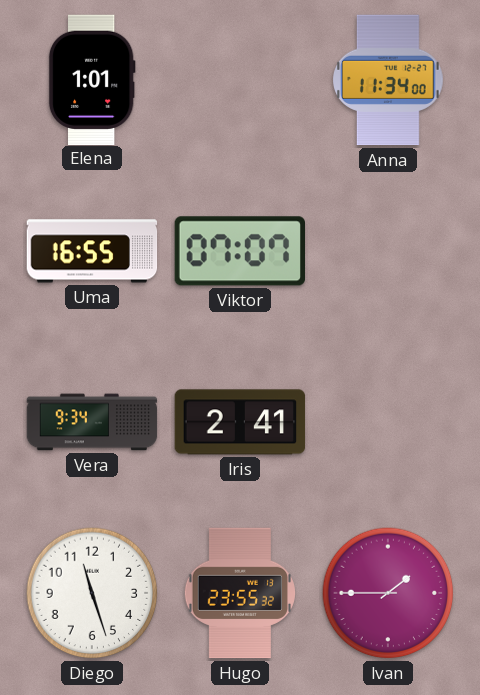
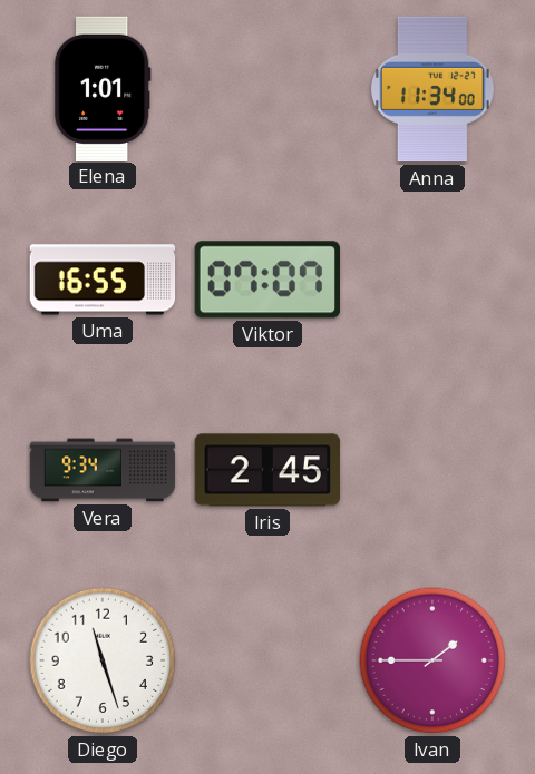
Iris: 2:41 -> 2:45 (267, 470)
Hugo: 23:55 -> none (240, 593)
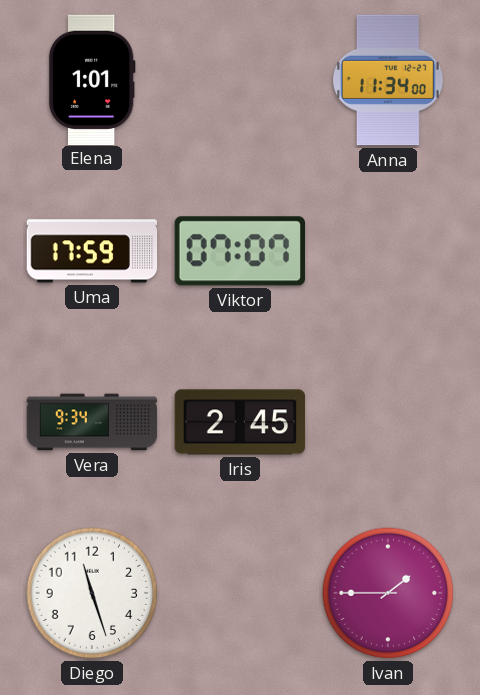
Uma: 16:55 -> 17:59 (92, 251)
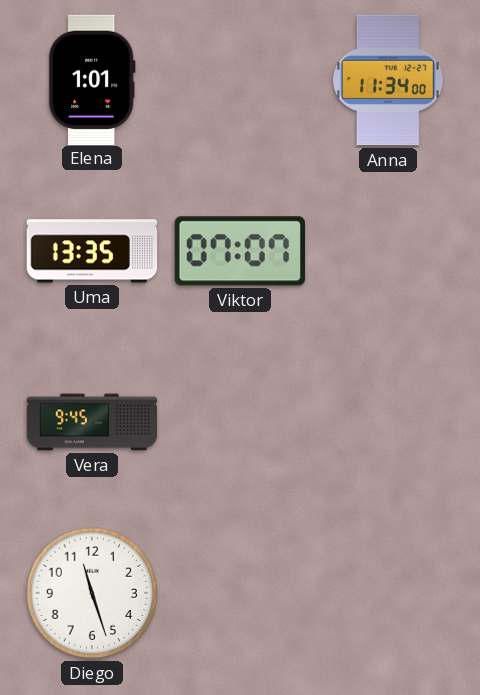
Uma: 17:59 -> 13:35 (92, 251)
Vera: 9:34 -> 9:45 (92, 422)
Iris: 2:45 -> none (240, 422)
Ivan: 1:45 -> none (388, 593)
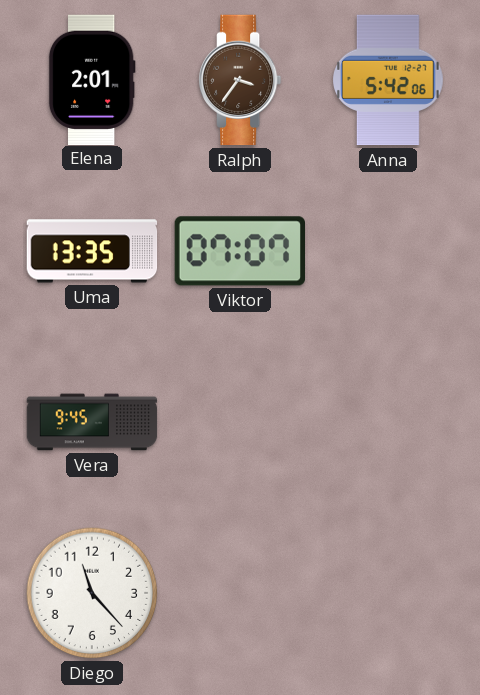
Elena: 1:01 -> 2:01 (92, 79)
Ralph: none -> 3:36 (241, 80)
Anna: 11:34 -> 5:42 (389, 80)
Diego: 11:27 -> 11:23 (92, 593)
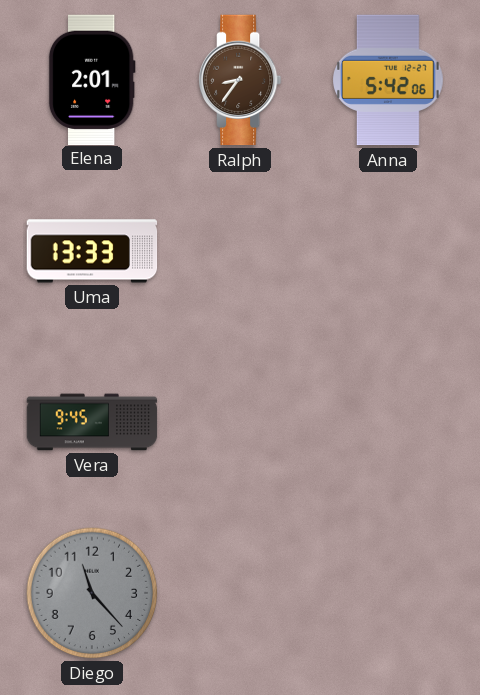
Ralph: 3:36 -> 8:36 (241, 80)
Uma: 13:35 -> 13:33 (92, 251)
Viktor: 07:07 -> none (239, 251)
Diego dial: white -> grey (92, 593)
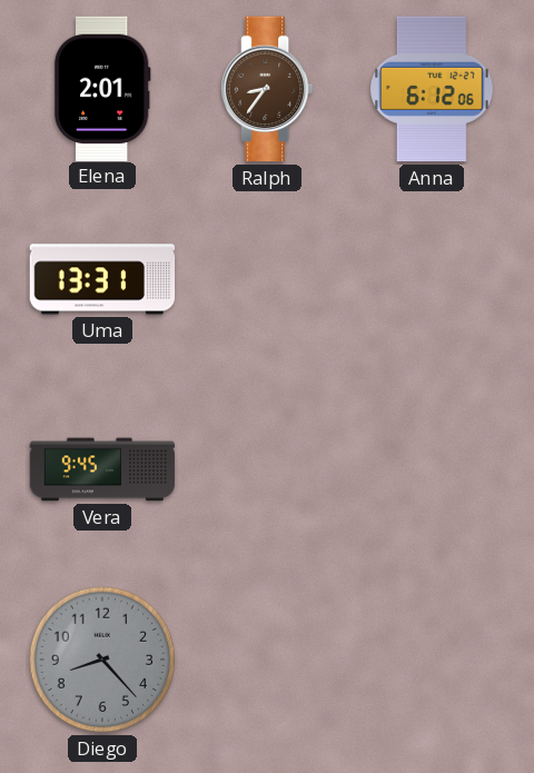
Anna: 5:42 -> 6:12 (433, 89)
Uma: 13:33 -> 13:31 (102, 279)
Diego: 11:23 -> 8:23 (102, 660)
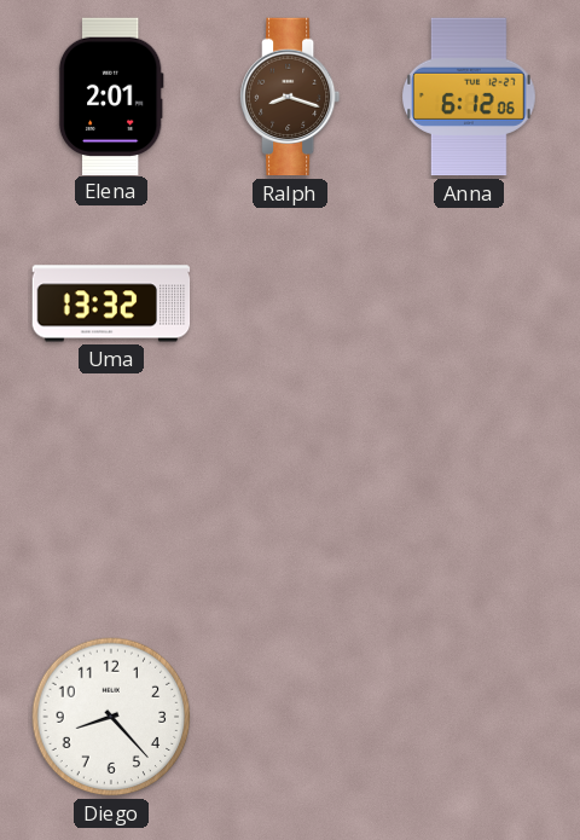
Ralph: 8:36 -> 8:18 (291, 97)
Uma: 13:31 -> 13:32 (111, 303)
Vera: 9:45 -> none (102, 469)
Diego dial: grey -> white (111, 717)
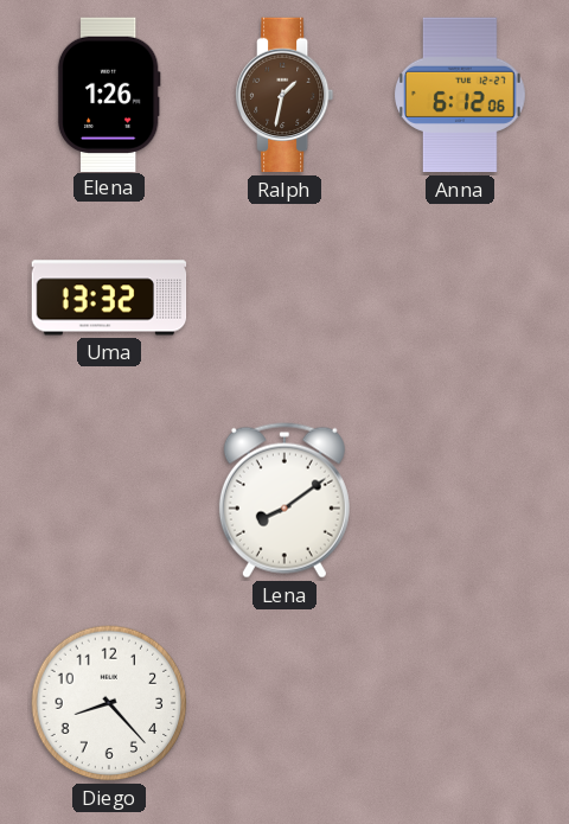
Elena: 2:01 -> 1:26 (109, 94)
Ralph: 8:18 -> 1:32 (286, 95)
Lena: none -> 8:09 (284, 500)
